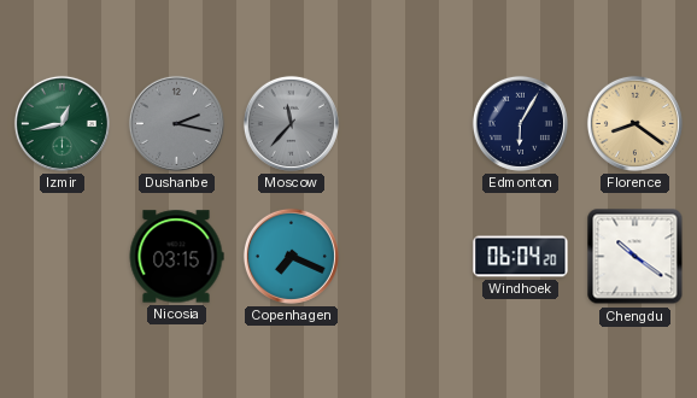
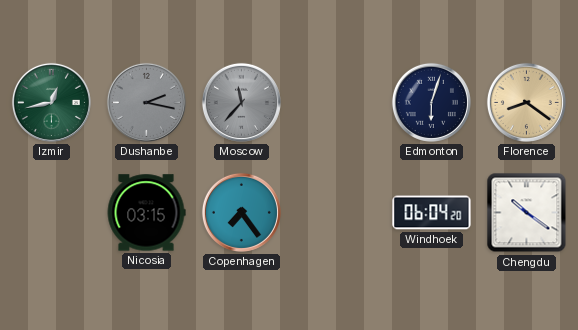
Edmonton: 6:05 -> 6:03 (431, 102)
Copenhagen: 7:19 -> 7:24 (241, 212)
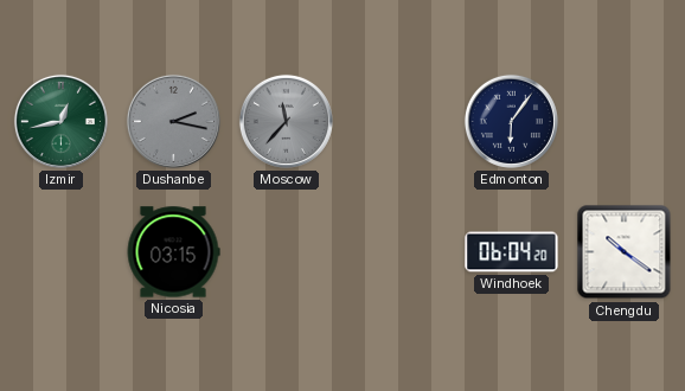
Edmonton: 6:03 -> 6:06 (511, 121)
Florence: 8:21 -> none (526, 102)
Copenhagen: 7:24 -> none (241, 212)
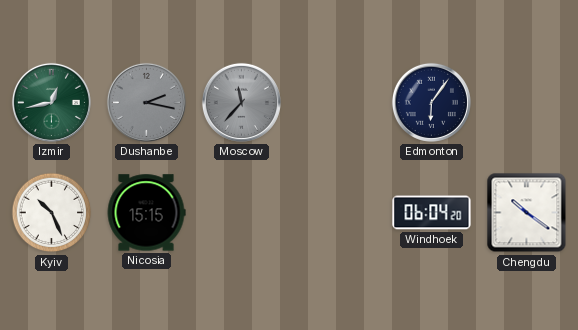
Kyiv: none -> 10:26 (52, 213)
Nicosia: 03:15 -> 15:15 (146, 213)
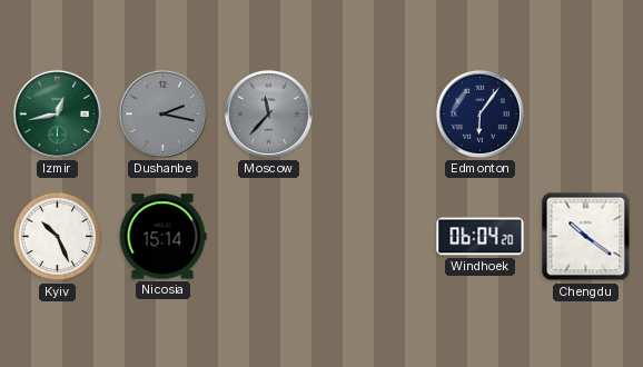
Nicosia: 15:15 -> 15:14 (162, 237)
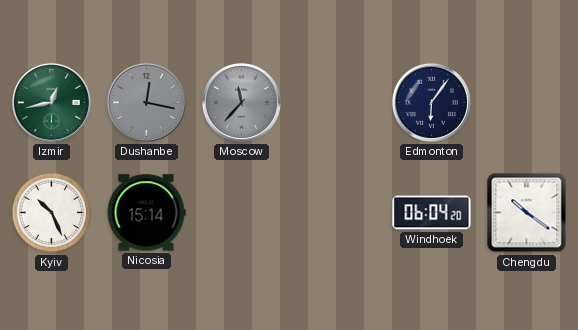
Dushanbe: 2:17 -> 12:17 (146, 102)
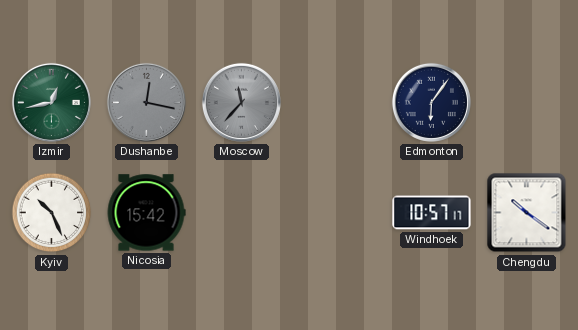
Nicosia: 15:14 -> 15:42 (146, 213)
Windhoek: 06:04 -> 10:57 (432, 213)
